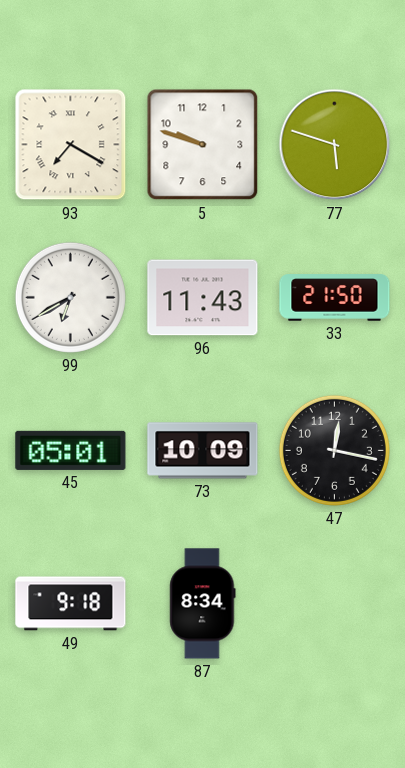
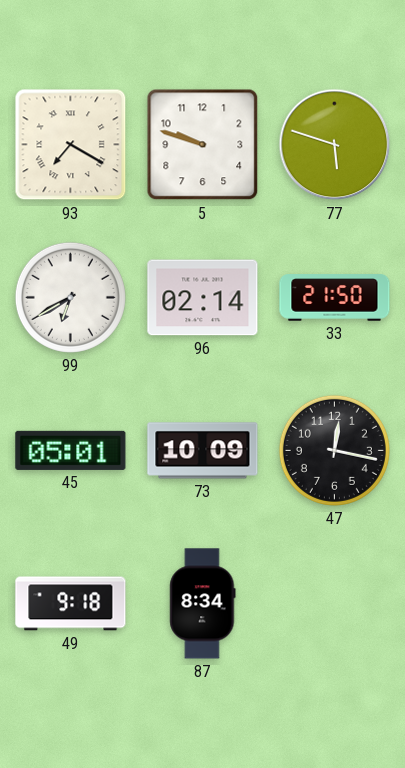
96: 11:43 -> 02:14 (203, 298)
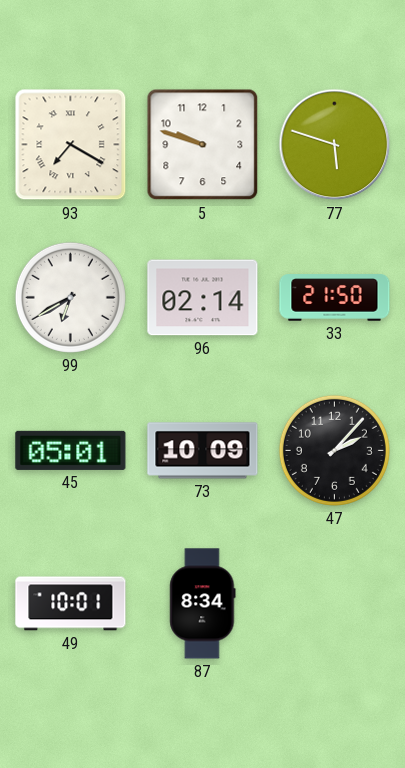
47: 12:17 -> 2:07 (334, 450)
49: 9:18 -> 10:01 (71, 604)
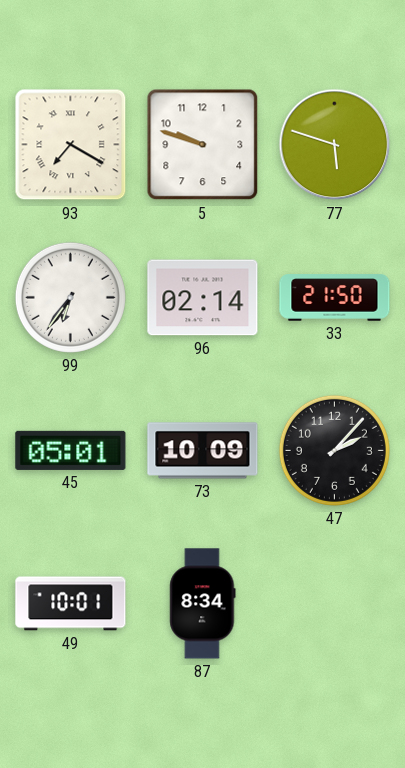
99: 6:40 -> 6:36 (70, 297)
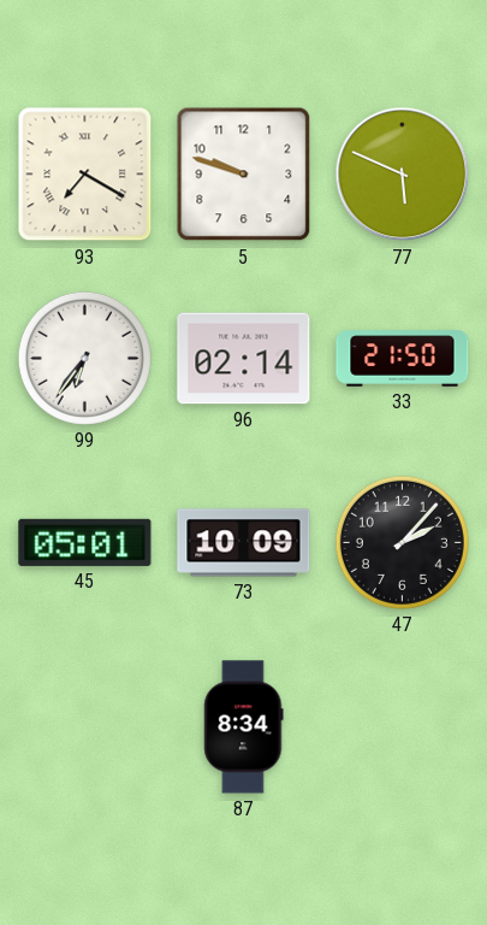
77: 5:48 -> 5:49 (403, 175)
49: 10:01 -> none (71, 604)
